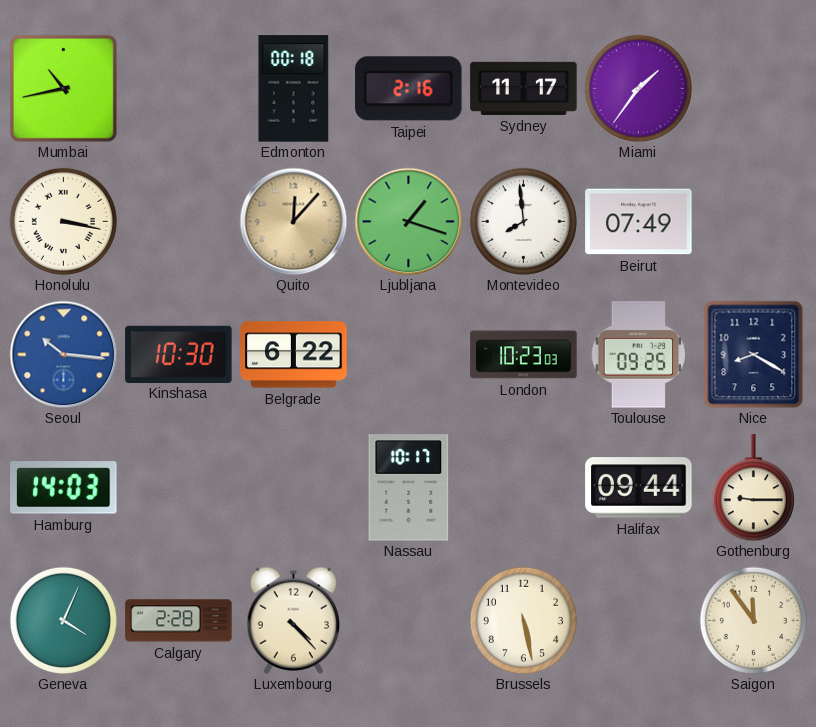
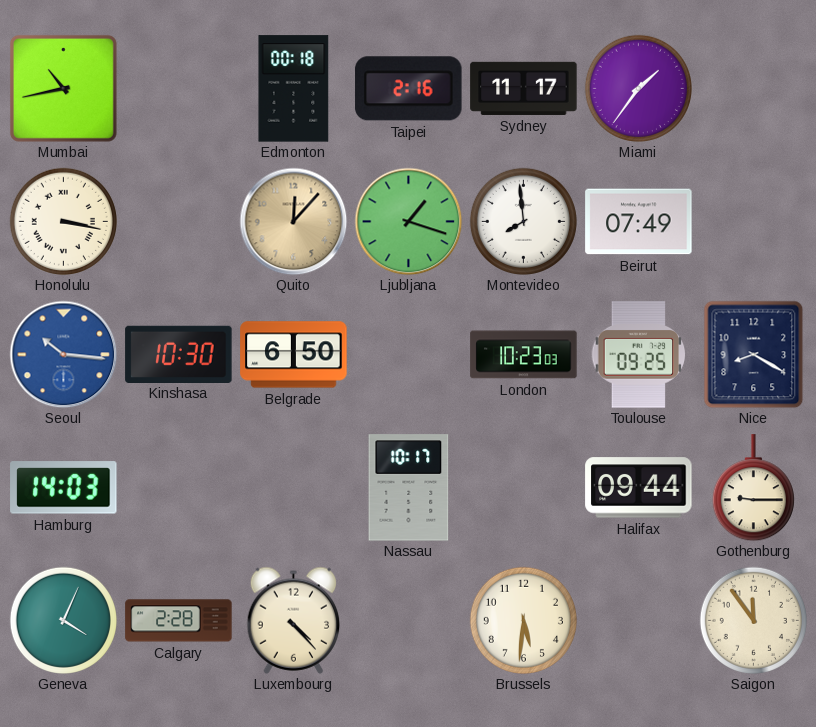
Belgrade: 6:22 -> 6:50 (294, 355)
Brussels: 5:28 -> 5:31 (523, 620)
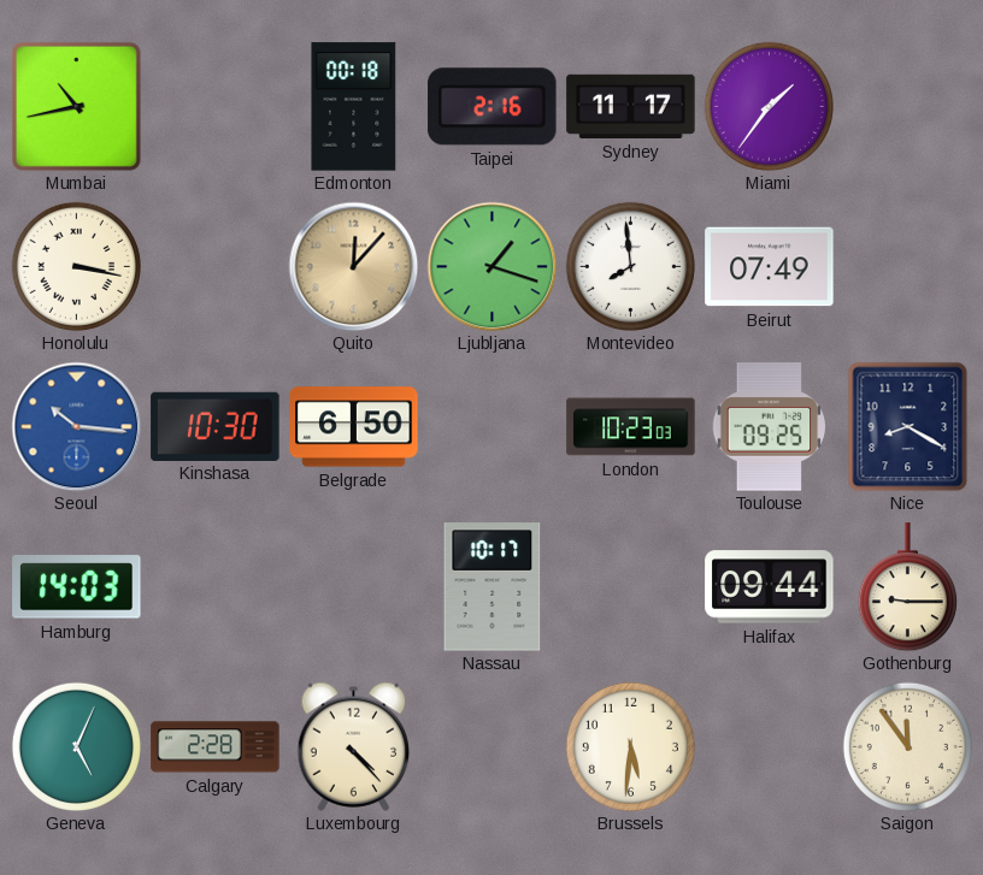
Geneva: 4:04 -> 5:04 (76, 746)
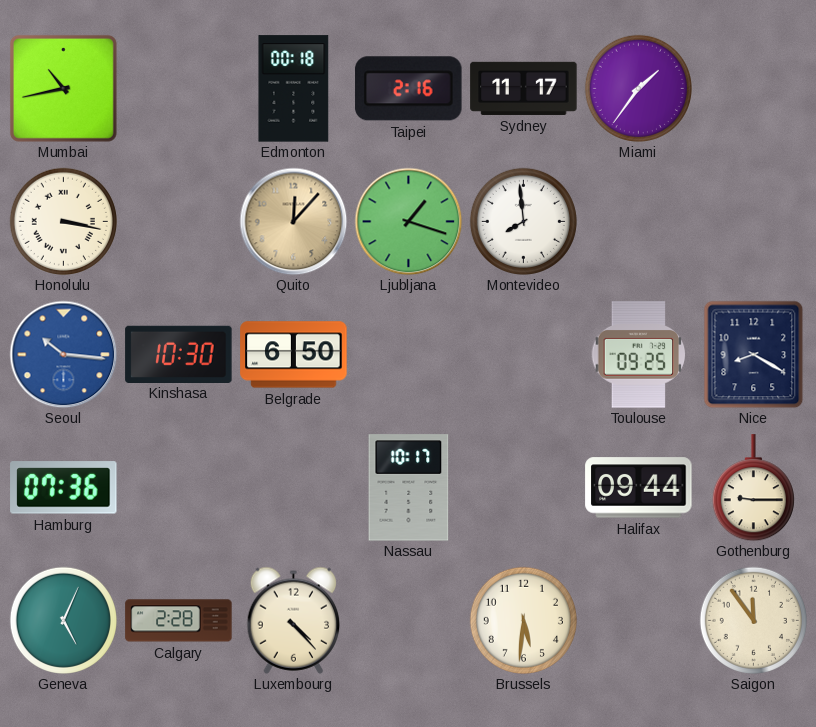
Beirut: 07:49 -> none (770, 267)
London: 10:23 -> none (631, 427)
Hamburg: 14:03 -> 07:36 (64, 488)
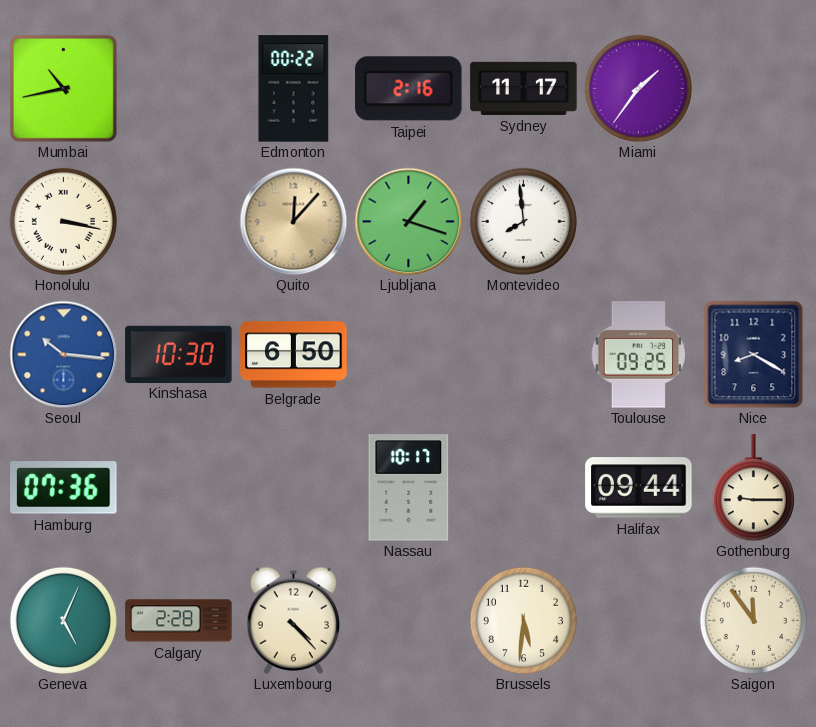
Edmonton: 00:18 -> 00:22 (294, 89)
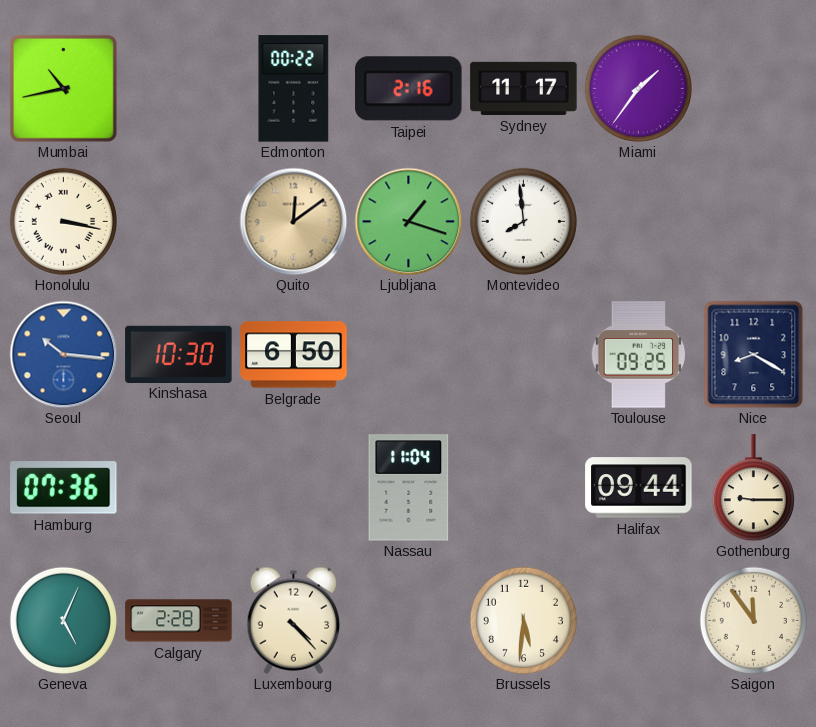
Quito: 12:07 -> 12:09 (293, 221)
Nassau: 10:17 -> 11:04 (409, 488)
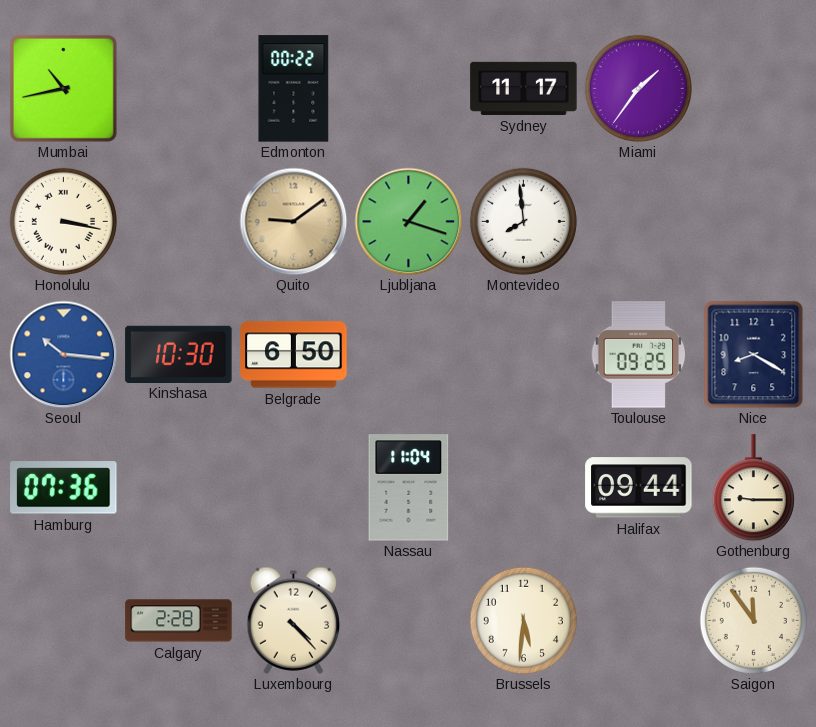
Taipei: 2:16 -> none (409, 89)
Quito: 12:09 -> 9:09 (293, 221)
Geneva: 5:04 -> none (63, 620)
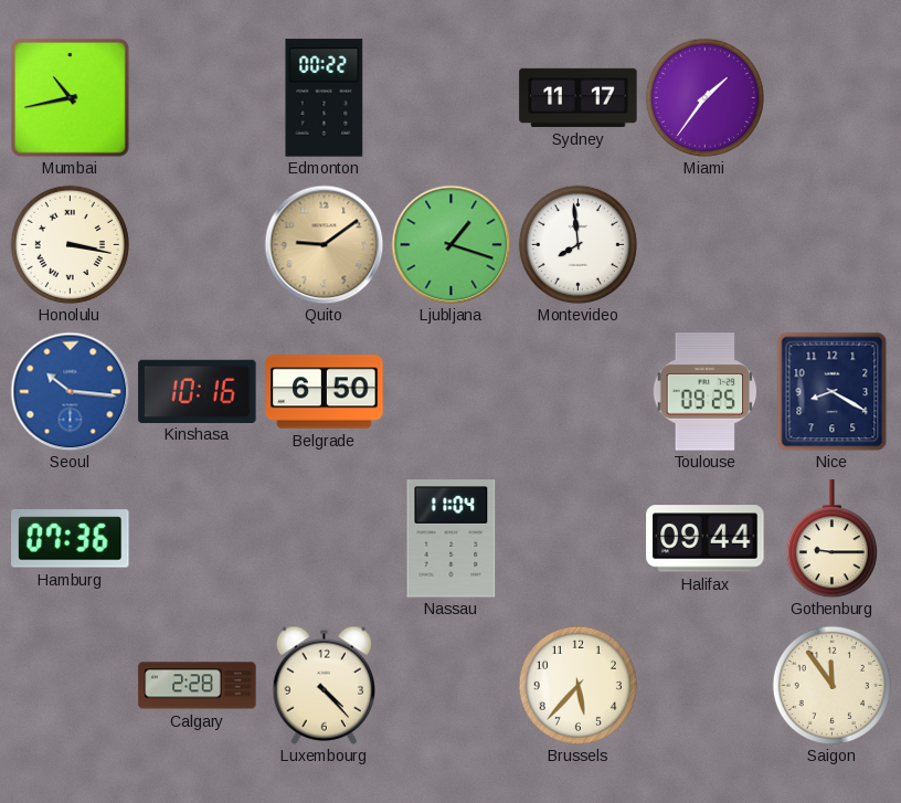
Kinshasa: 10:30 -> 10:16 (198, 391)
Brussels: 5:31 -> 5:37 (577, 685)
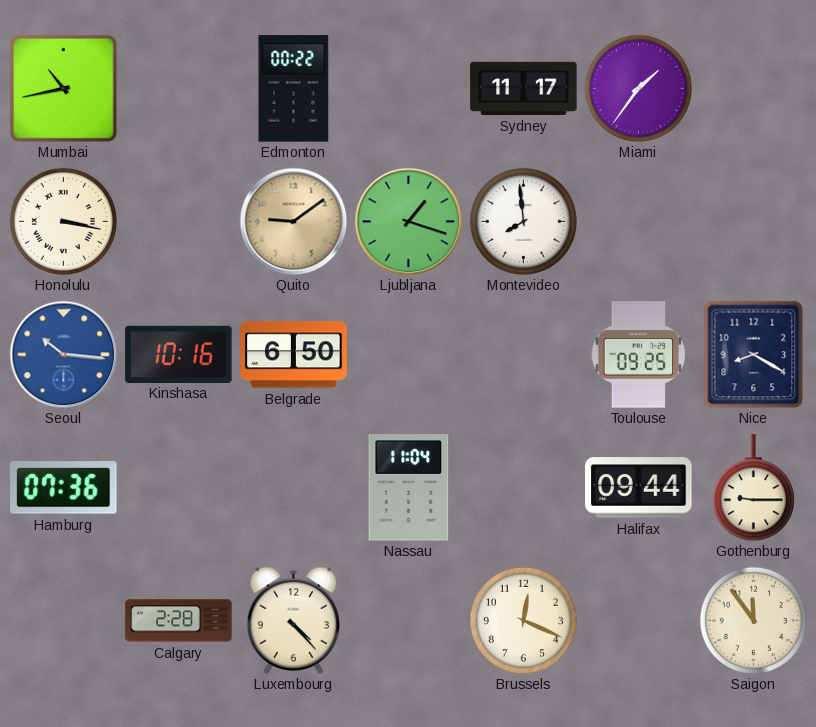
Brussels: 5:37 -> 12:19 (523, 620)
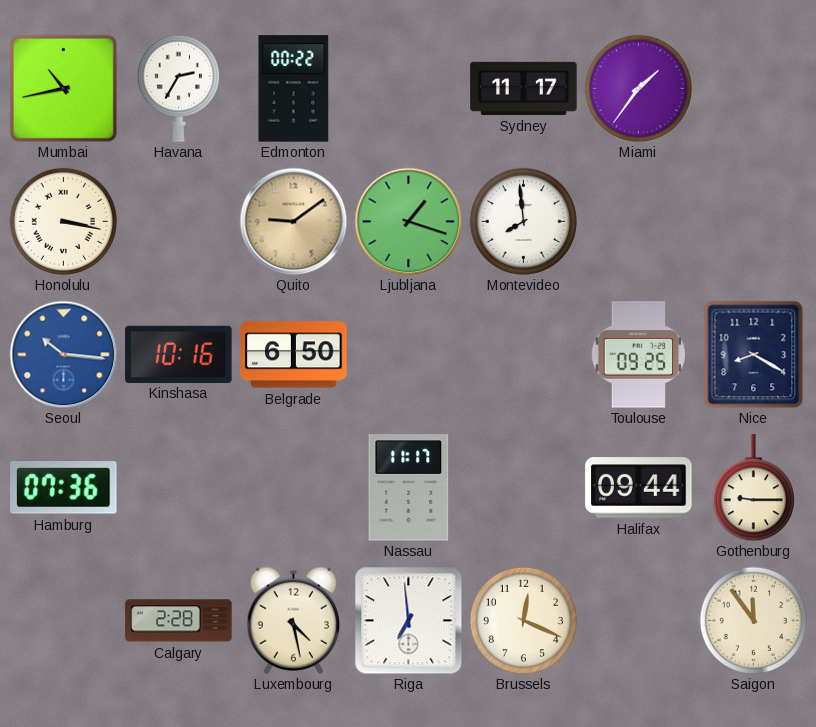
Havana: none -> 2:35 (178, 88)
Nassau: 11:04 -> 11:17 (409, 488)
Luxembourg: 4:23 -> 4:28 (294, 620)
Riga: none -> 6:59 (408, 620)
